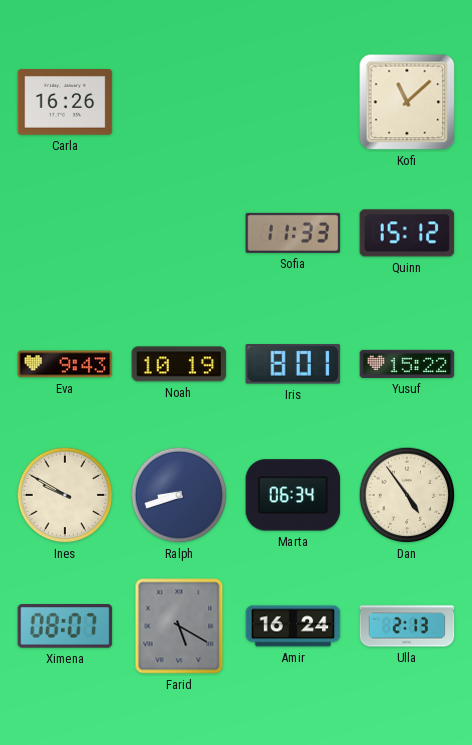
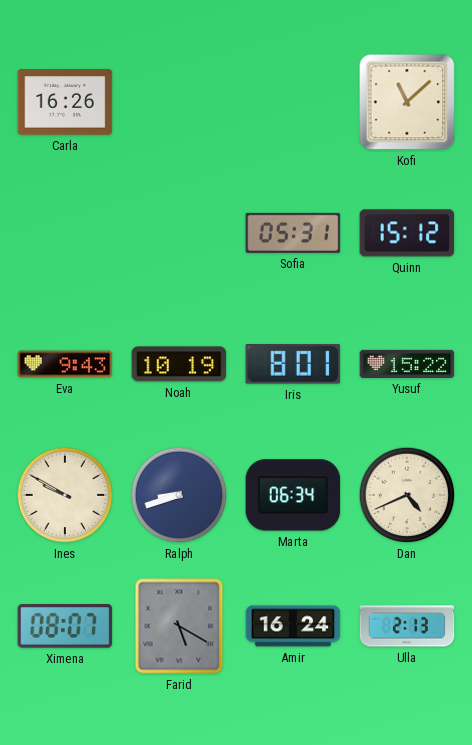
Sofia: 11:33 -> 05:31 (293, 233)
Dan: 4:54 -> 4:41 (407, 495)
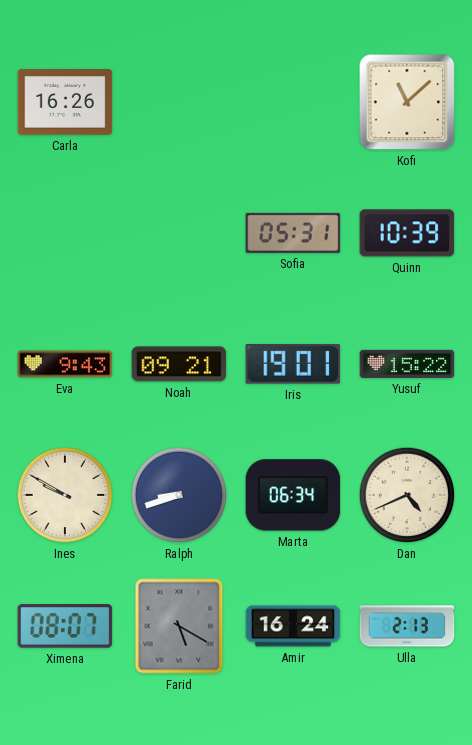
Quinn: 15:12 -> 10:39 (407, 233)
Noah: 10:19 -> 09:21 (179, 364)
Iris: 8:01 -> 19:01 (293, 364)
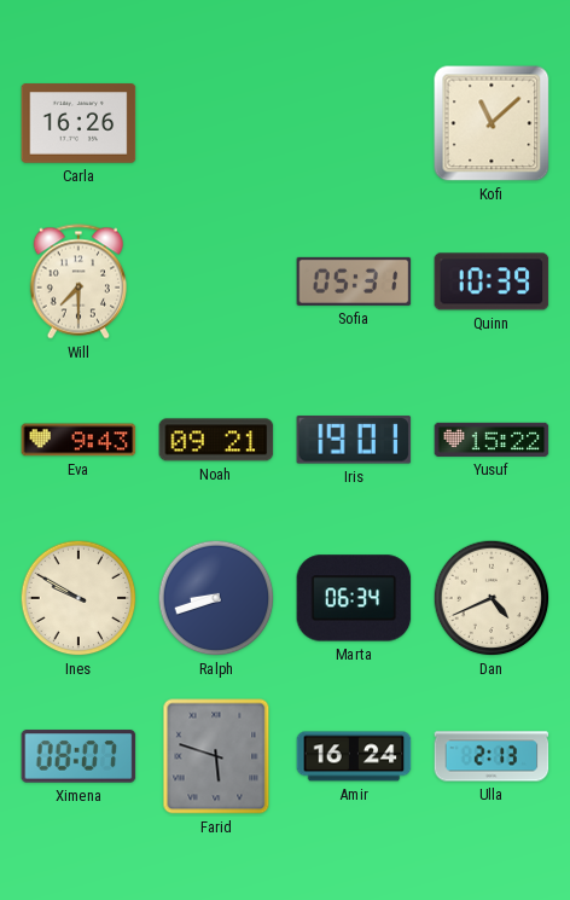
Will: none -> 7:30 (77, 281)
Farid: 5:20 -> 5:48 (216, 756)
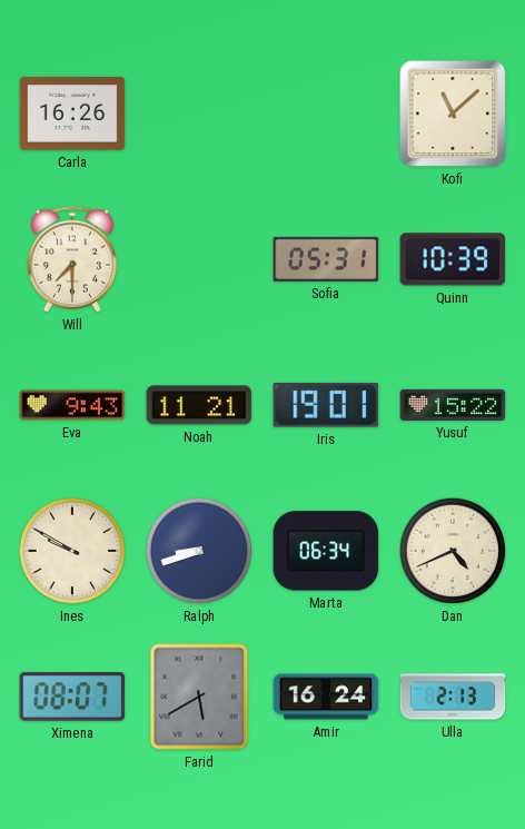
Noah: 09:21 -> 11:21 (199, 405)
Farid: 5:48 -> 5:40 (199, 697)
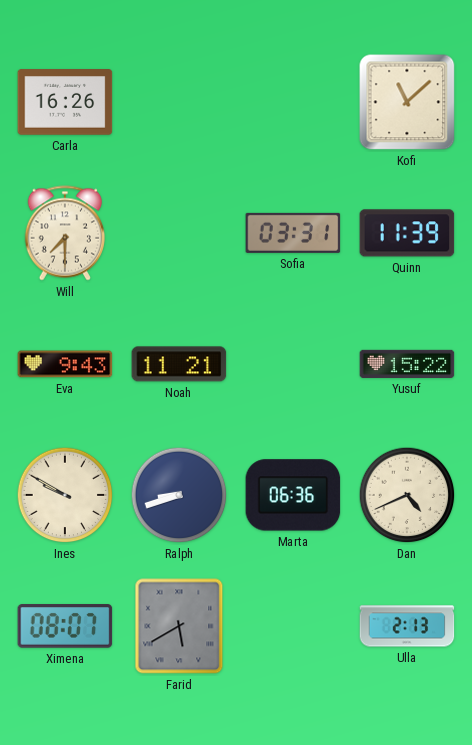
Sofia: 05:31 -> 03:31 (293, 233)
Quinn: 10:39 -> 11:39 (407, 233)
Iris: 19:01 -> none (326, 405)
Marta: 06:34 -> 06:36 (293, 495)
Amir: 16:24 -> none (326, 697)
